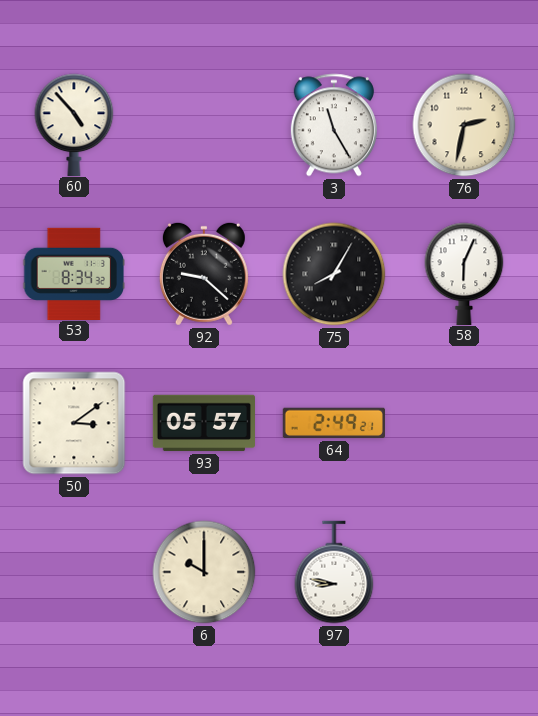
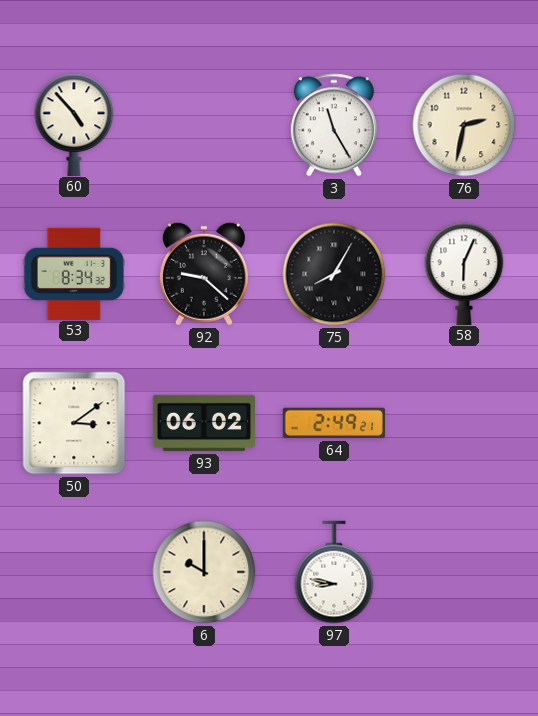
93: 05:57 -> 06:02 (203, 423)
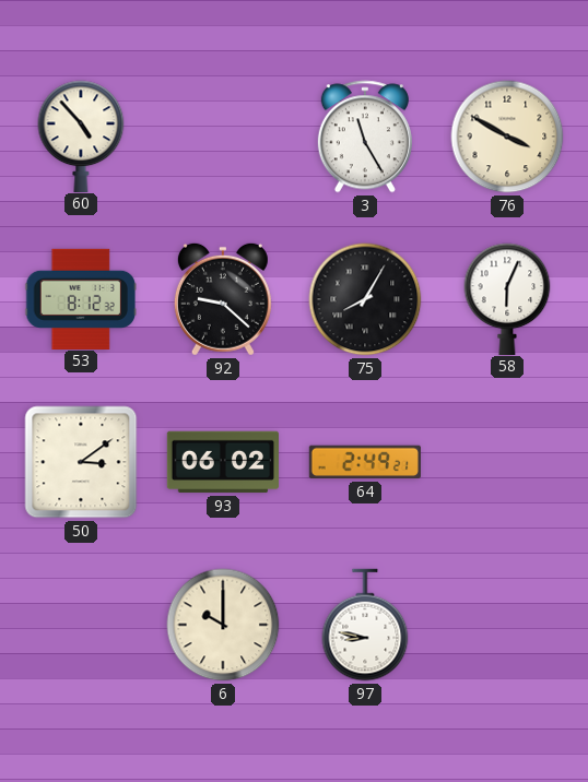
76: 2:32 -> 3:50 (507, 137)
53: 8:34 -> 8:12 (80, 298)
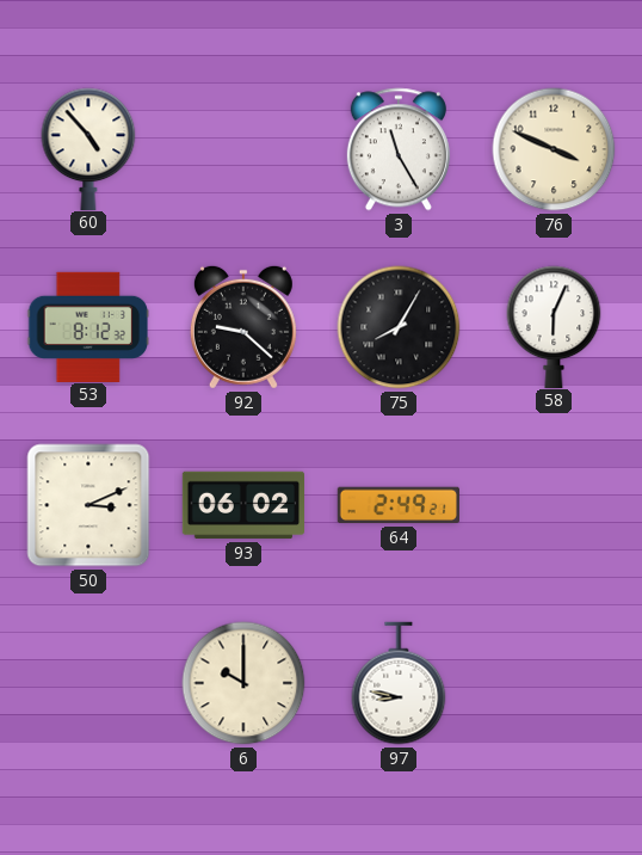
76: 3:50 -> 3:49 (554, 149)
50: 3:09 -> 3:11 (88, 505)
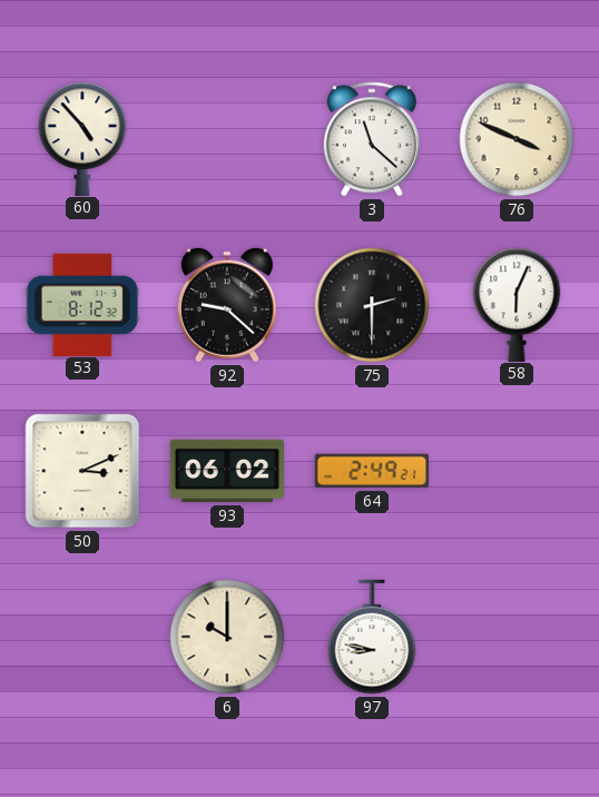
3: 11:25 -> 11:22 (372, 139)
75: 8:05 -> 2:30 (372, 305)
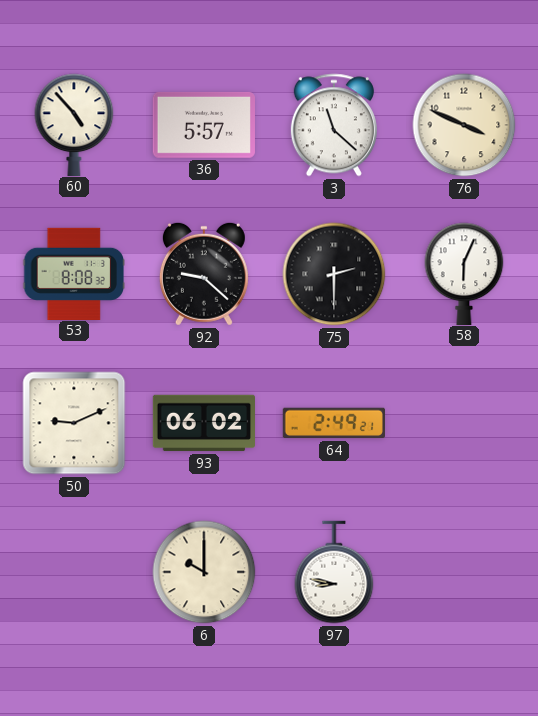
36: none -> 5:57 (204, 125)
53: 8:12 -> 8:08 (73, 273)
50: 3:11 -> 9:11 (74, 423)
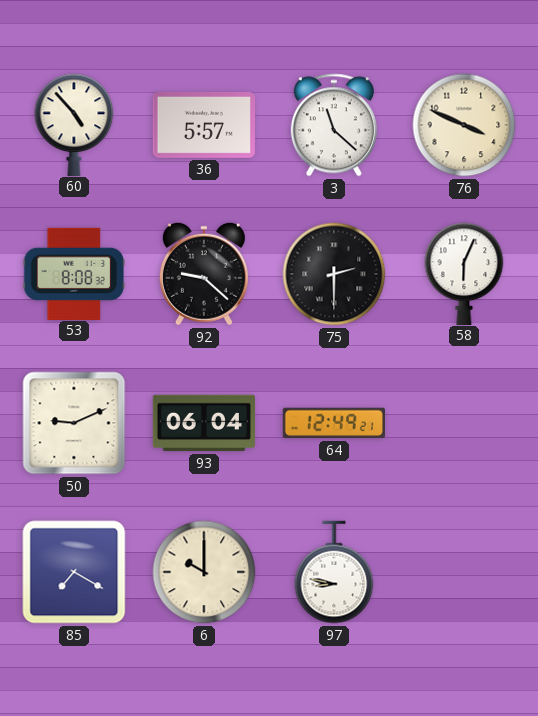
93: 06:02 -> 06:04 (203, 423)
64: 2:49 -> 12:49 (334, 423)
85: none -> 7:20 (74, 572)
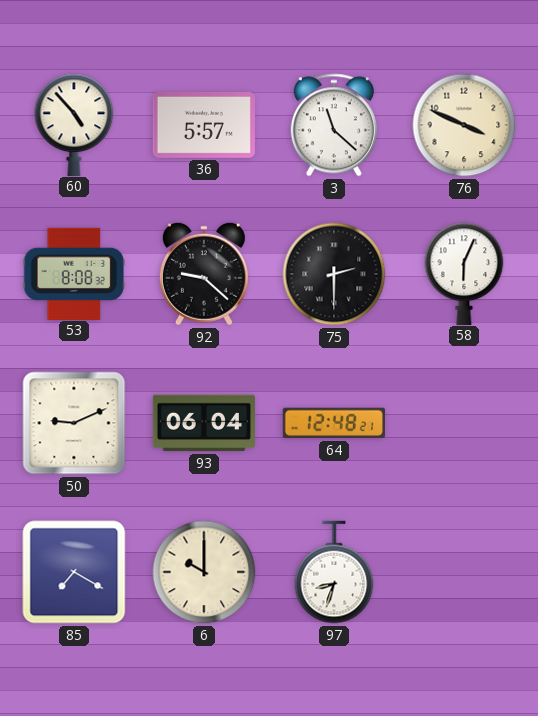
64: 12:49 -> 12:48 (334, 423)
97: 8:47 -> 8:33 (334, 572)
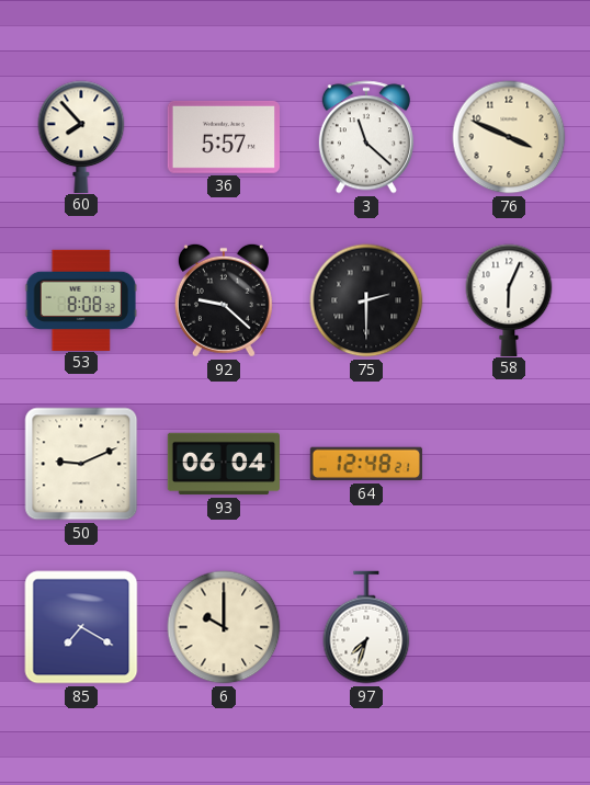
60: 4:53 -> 7:53 (81, 136)
97: 8:33 -> 7:33 (366, 627)
